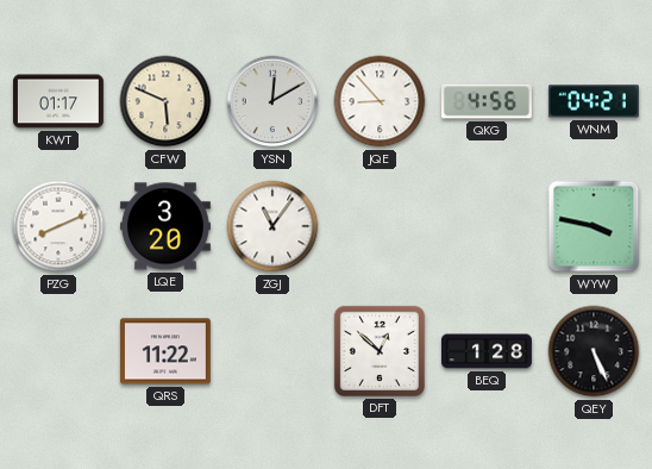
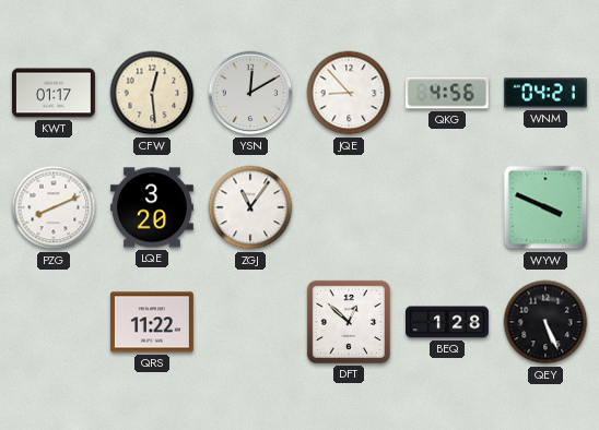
CFW: 5:49 -> 12:29 (152, 93)
WYW: 3:47 -> 3:49 (545, 207)
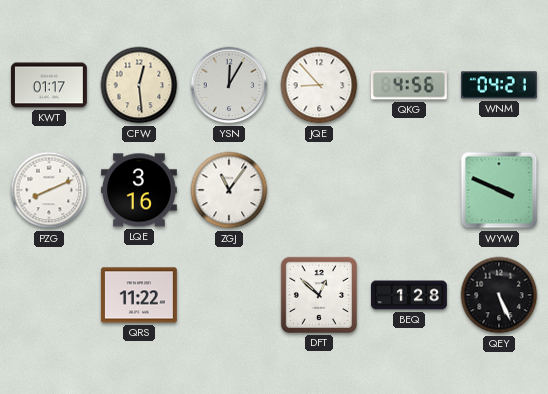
YSN: 12:10 -> 12:05 (229, 85)
LQE: 3:20 -> 3:16 (139, 190)
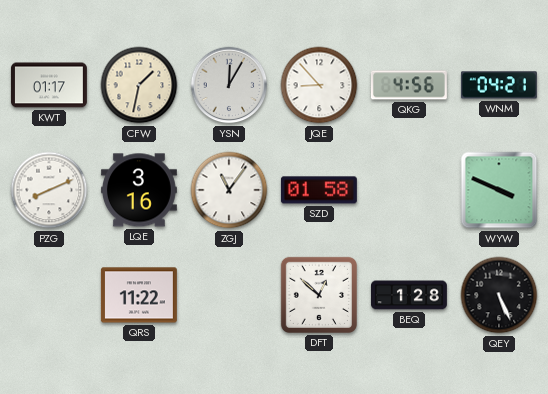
CFW: 12:29 -> 1:32 (139, 85)
SZD: none -> 01:58 (319, 190)
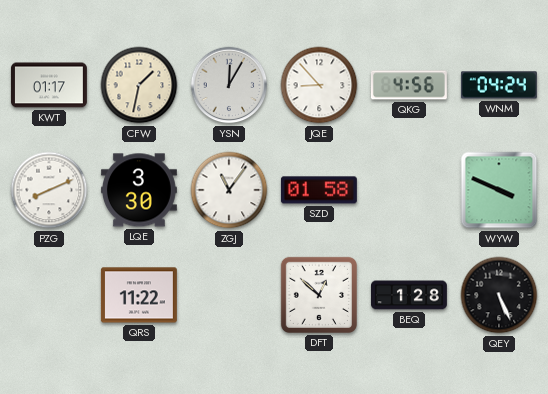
WNM: 04:21 -> 04:24 (499, 85)
LQE: 3:16 -> 3:30 (139, 190)
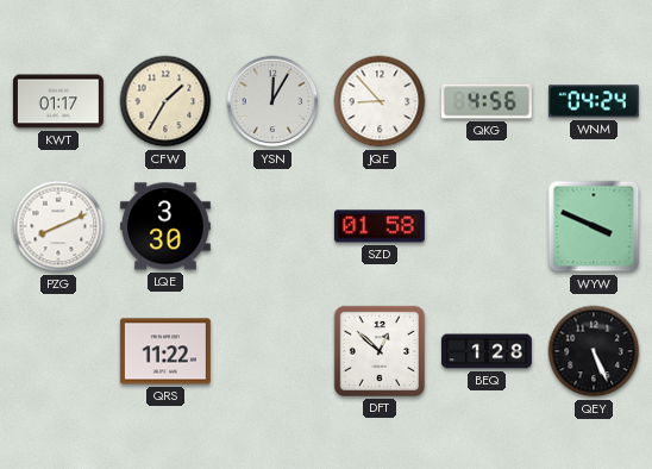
CFW: 1:32 -> 1:35 (165, 101)
ZGJ: 11:06 -> none (229, 190)
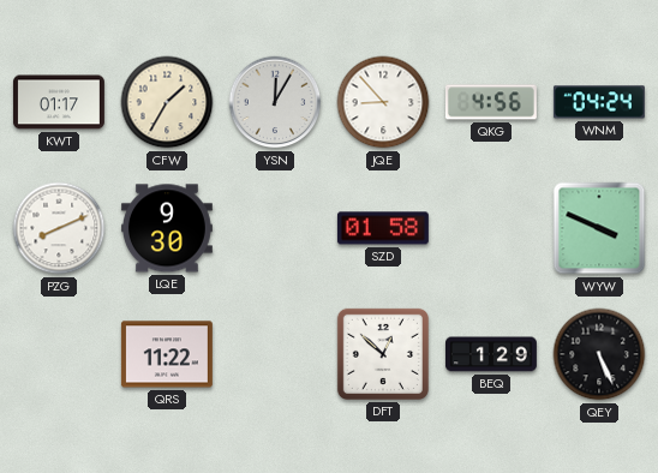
LQE: 3:30 -> 9:30 (167, 228)
BEQ: 1:28 -> 1:29 (491, 354)
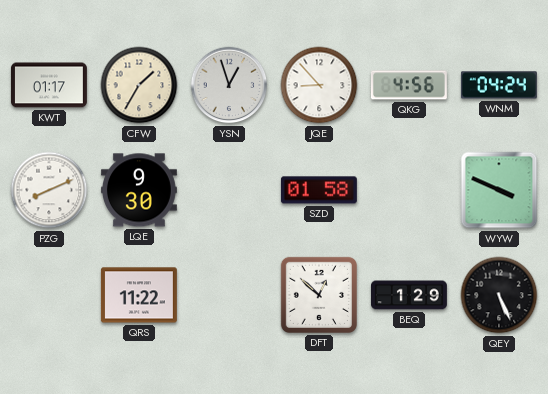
YSN: 12:05 -> 12:57 (229, 85)
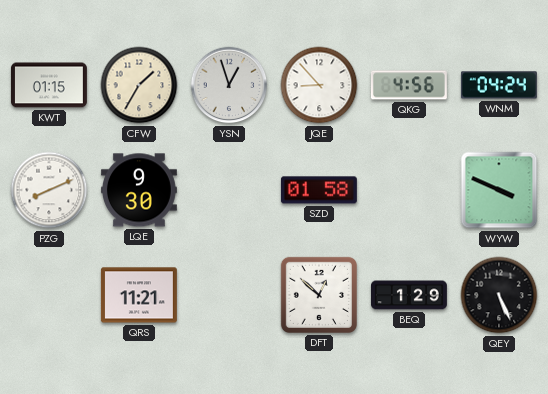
KWT: 01:17 -> 01:15 (49, 85)
QRS: 11:22 -> 11:21 (139, 295)
